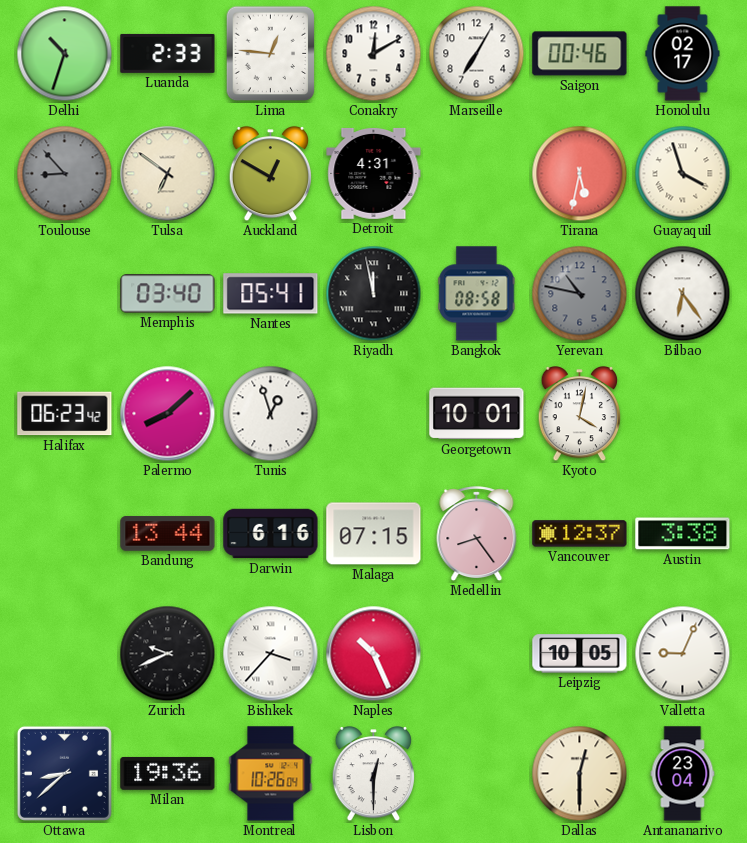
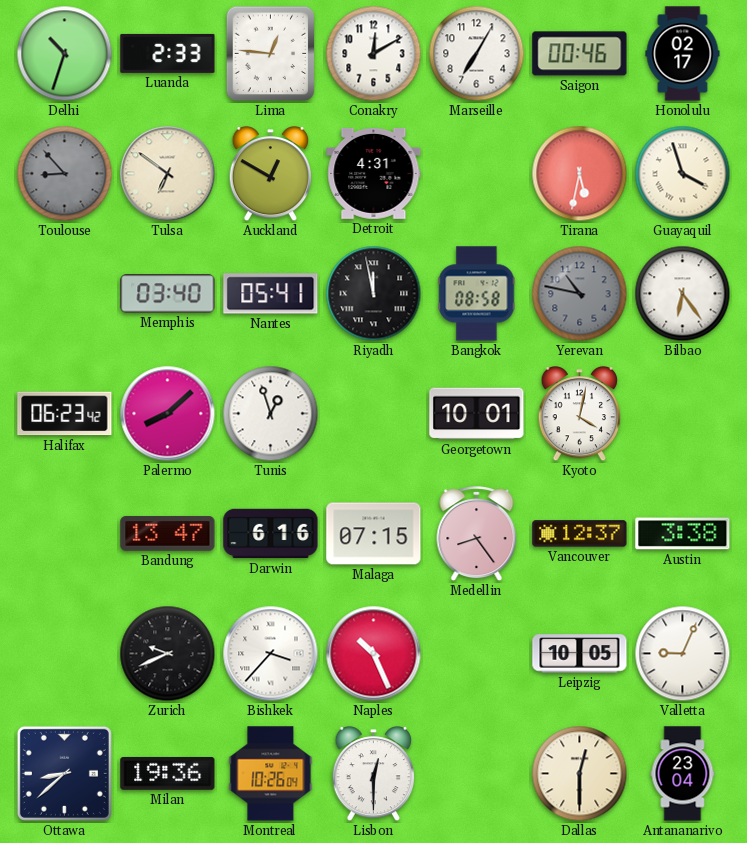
Bandung: 13:44 -> 13:47 (168, 534)
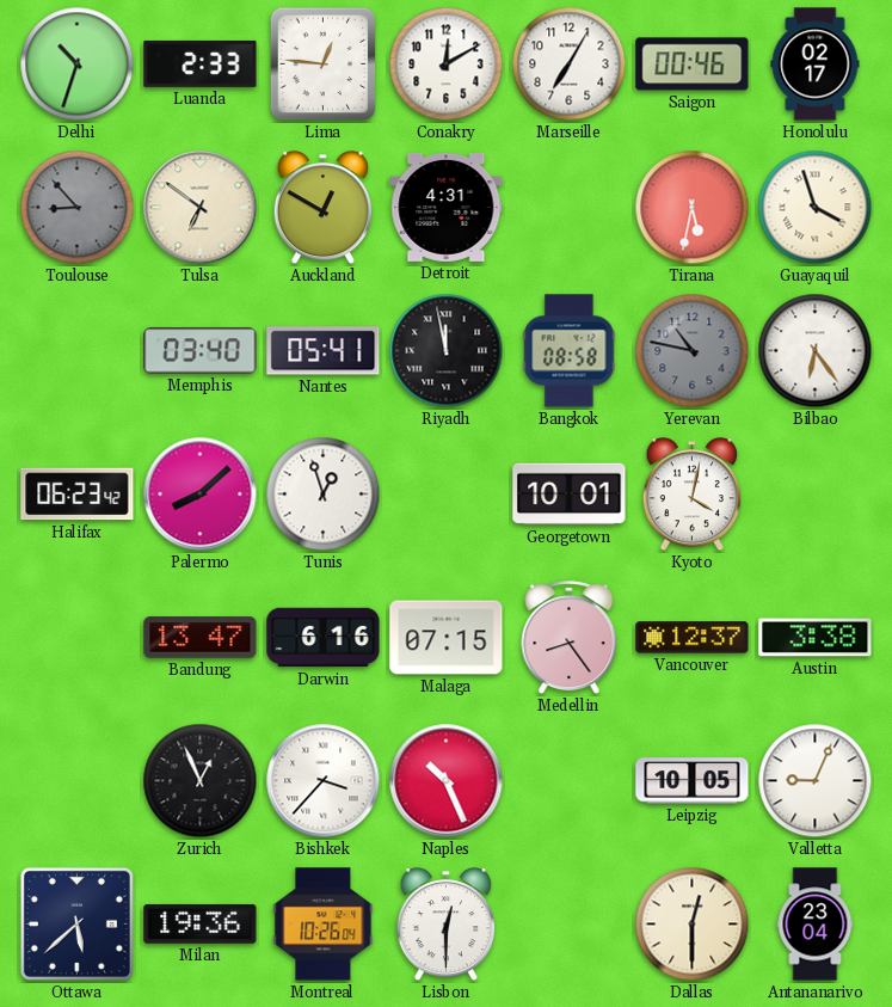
Zurich: 9:41 -> 12:56 (201, 781)
Ottawa: 8:38 -> 5:38 (76, 923)
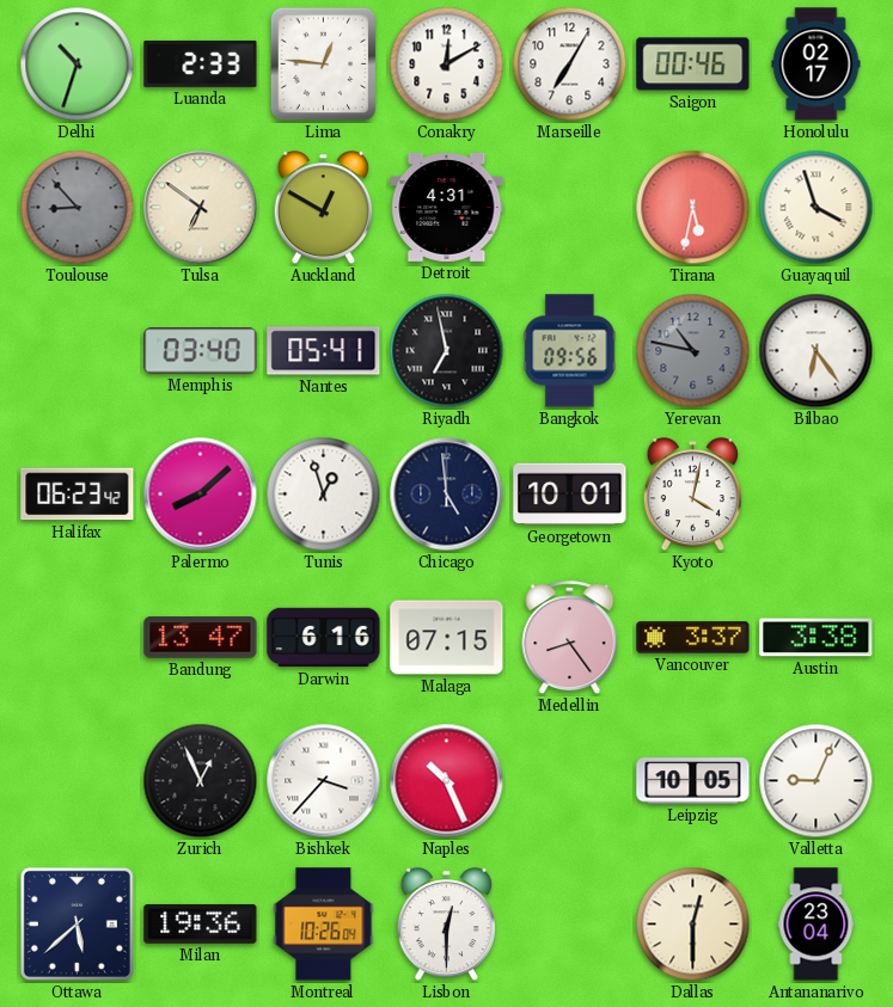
Riyadh: 11:58 -> 6:58 (447, 351)
Bangkok: 08:58 -> 09:56 (570, 351)
Chicago: none -> 4:59 (447, 495)
Vancouver: 12:37 -> 3:37 (693, 638)
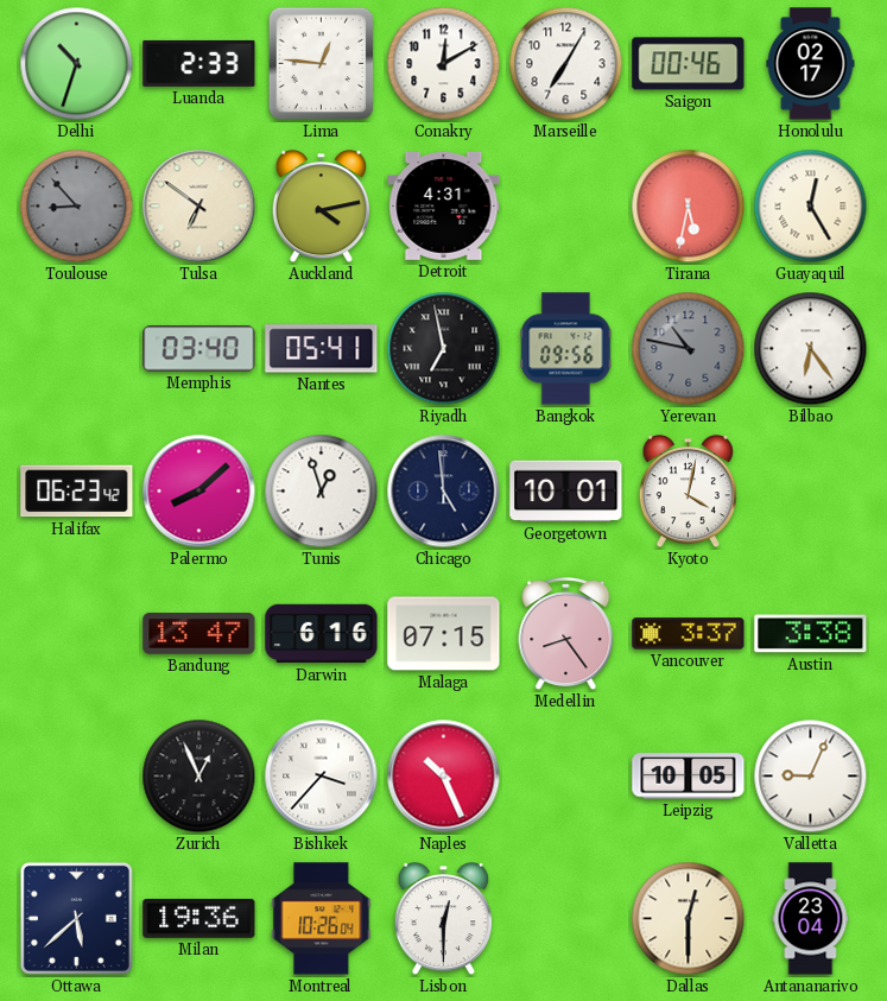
Auckland: 12:50 -> 4:13 (322, 208)
Guayaquil: 3:57 -> 12:25 (811, 207)
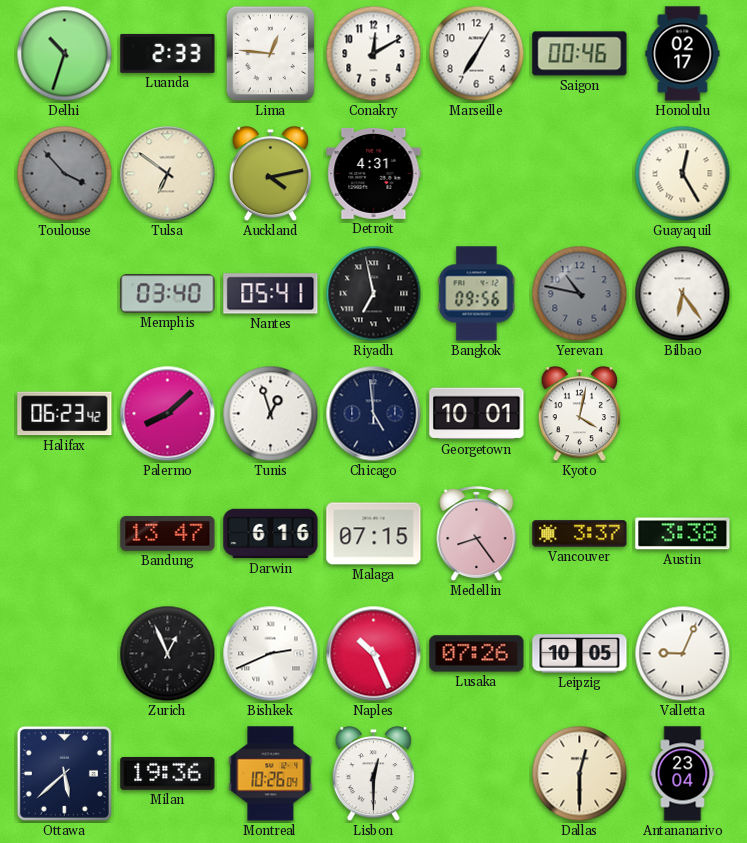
Toulouse: 8:53 -> 3:53 (65, 174)
Tirana: 5:32 -> none (689, 207)
Bishkek: 3:37 -> 2:41 (271, 654)
Lusaka: none -> 07:26 (477, 654)
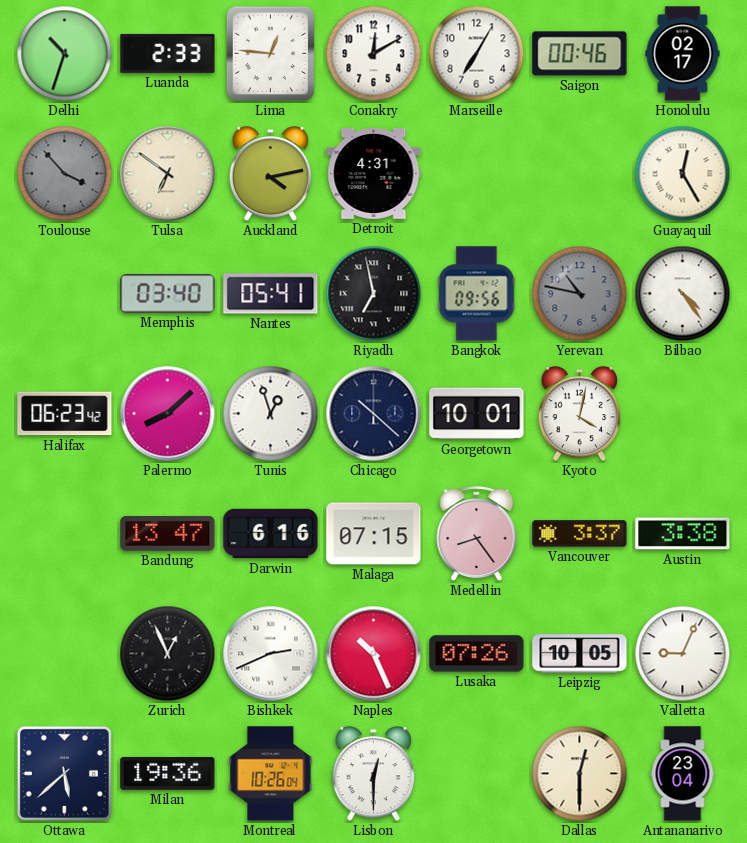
Bilbao: 6:24 -> 4:24 (683, 294)
Chicago: 4:59 -> 10:22 (374, 414)
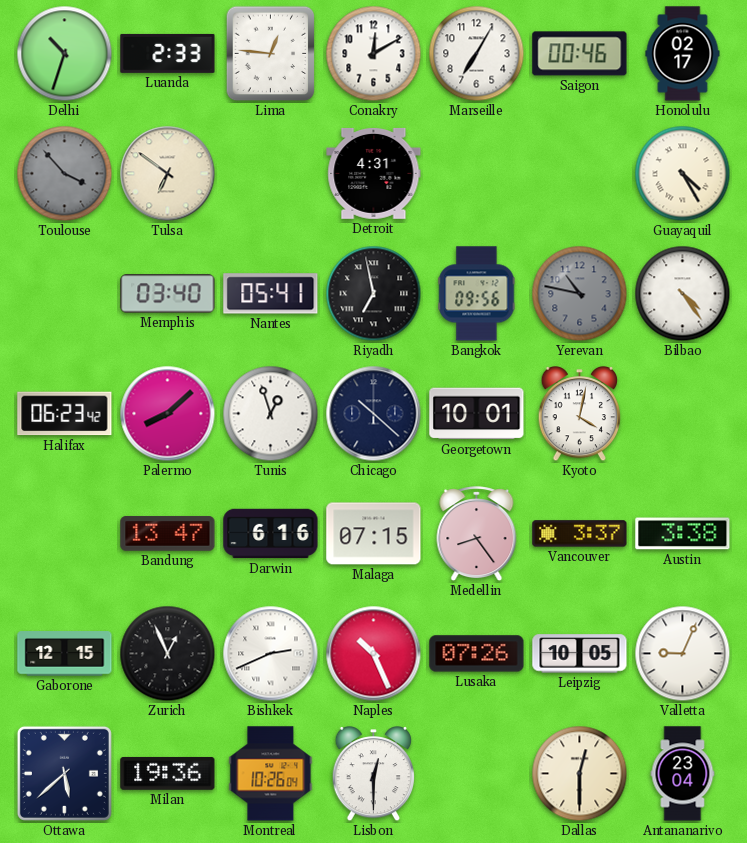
Auckland: 4:13 -> none (271, 175)
Guayaquil: 12:25 -> 4:25 (683, 174)
Gaborone: none -> 12:15 (65, 654)
